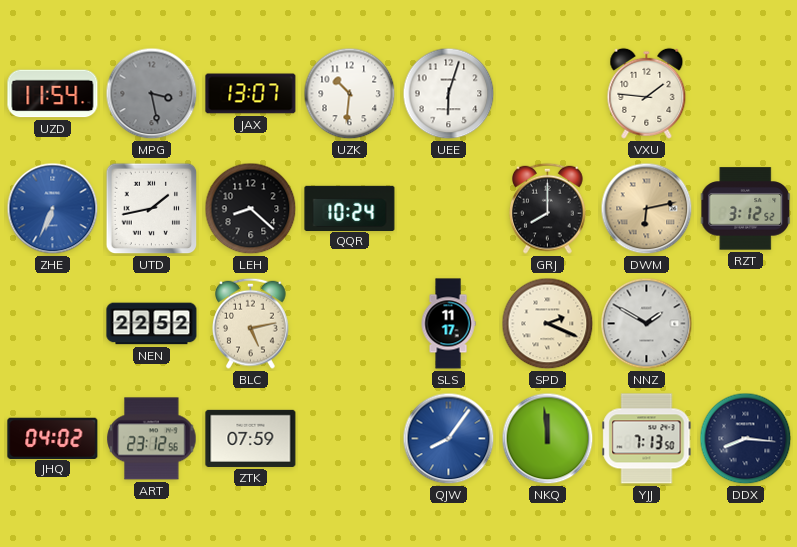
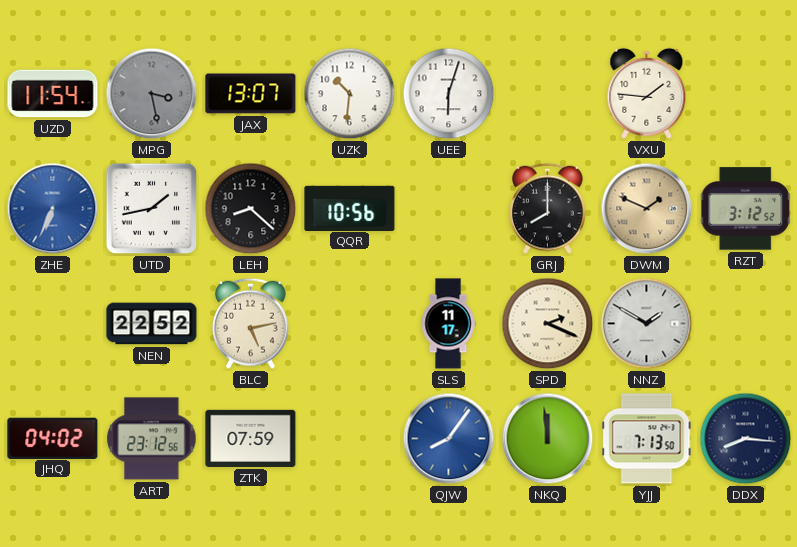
QQR: 10:24 -> 10:56 (350, 208)
DWM: 6:13 -> 1:49 (647, 209)
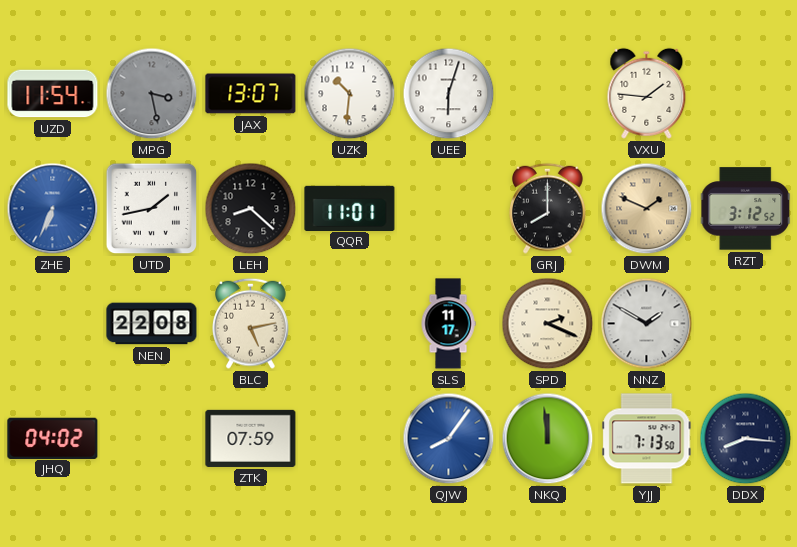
QQR: 10:56 -> 11:01 (350, 208)
NEN: 22:52 -> 22:08 (152, 324)
ART: 23:12 -> none (152, 439)
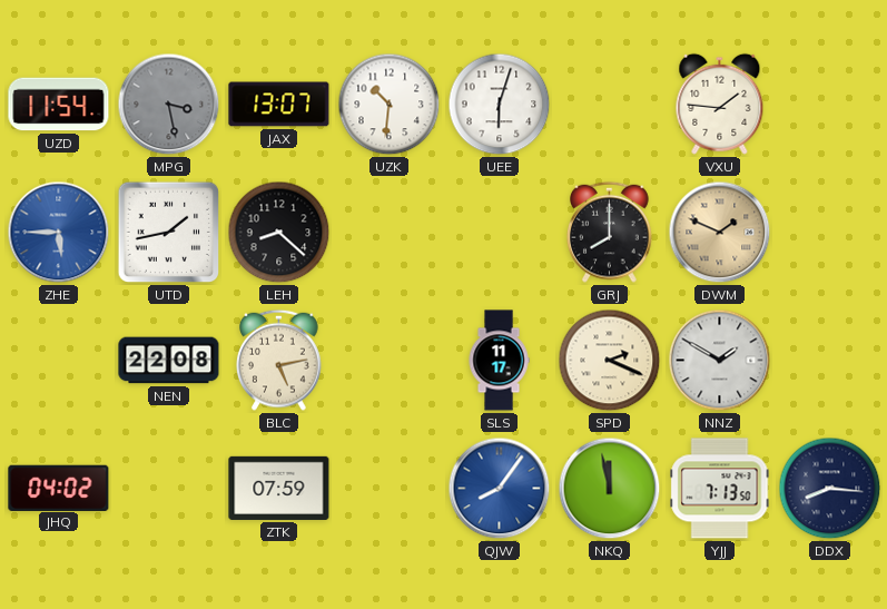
ZHE: 6:34 -> 5:45 (59, 233)
QQR: 11:01 -> none (350, 208)
RZT: 3:12 -> none (746, 209)
NKQ: 11:59 -> 11:58 (610, 489)
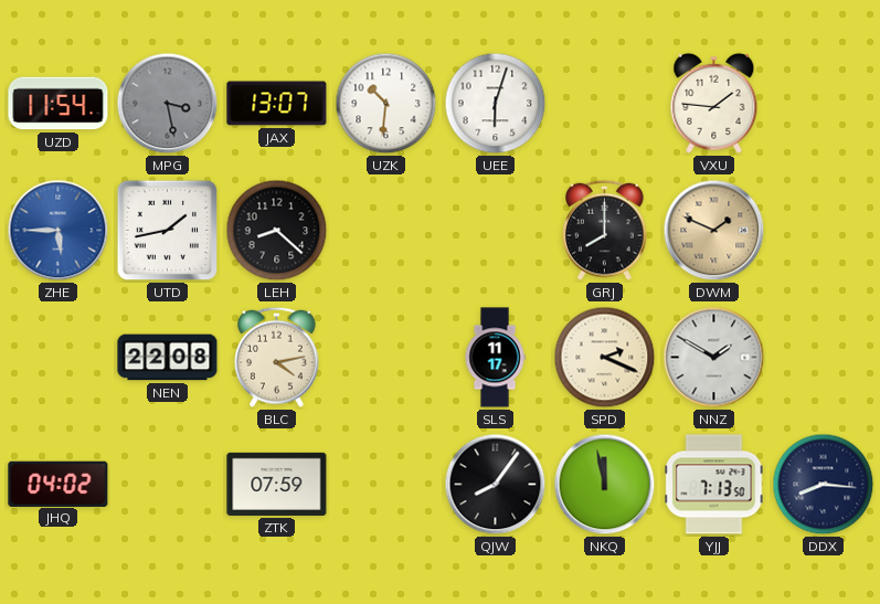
BLC: 5:13 -> 4:13 (277, 357)
QJW dial: blue -> black (496, 485)
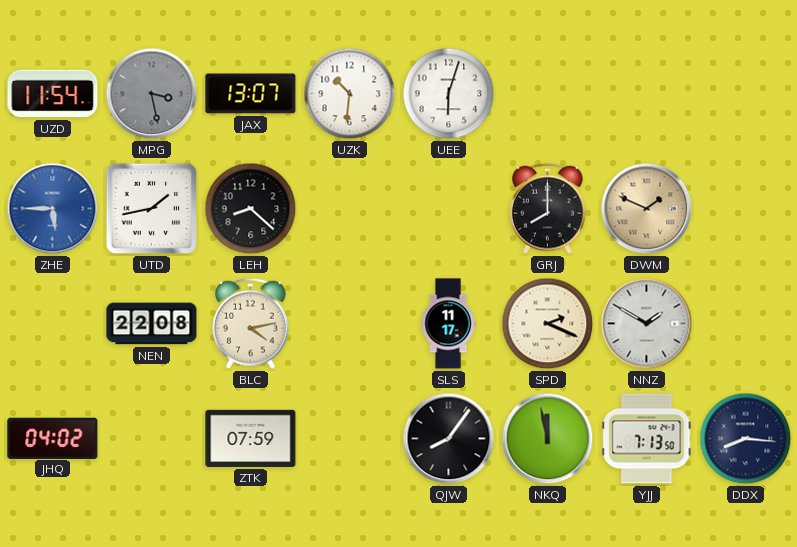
VXU: 1:46 -> none (714, 103)
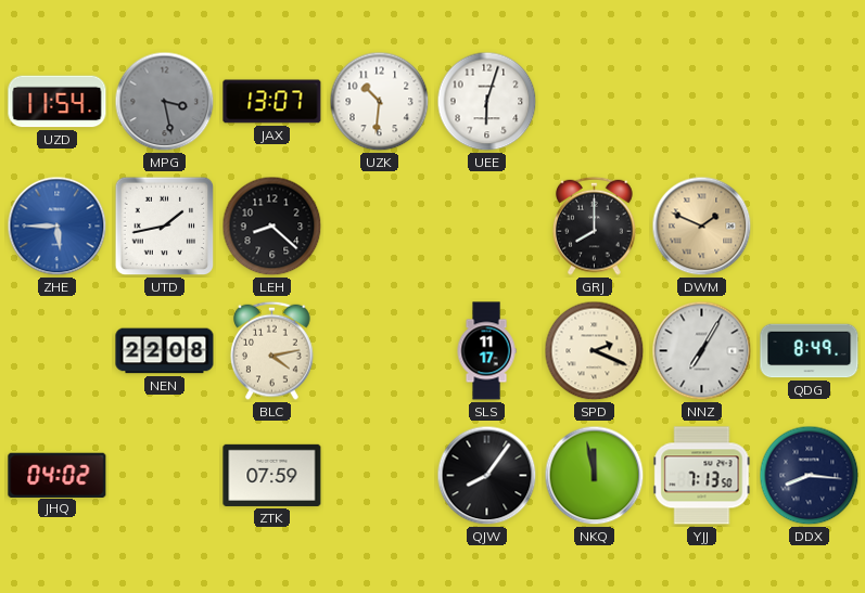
NNZ: 1:50 -> 7:05 (702, 351)
QDG: none -> 8:49 (810, 351)
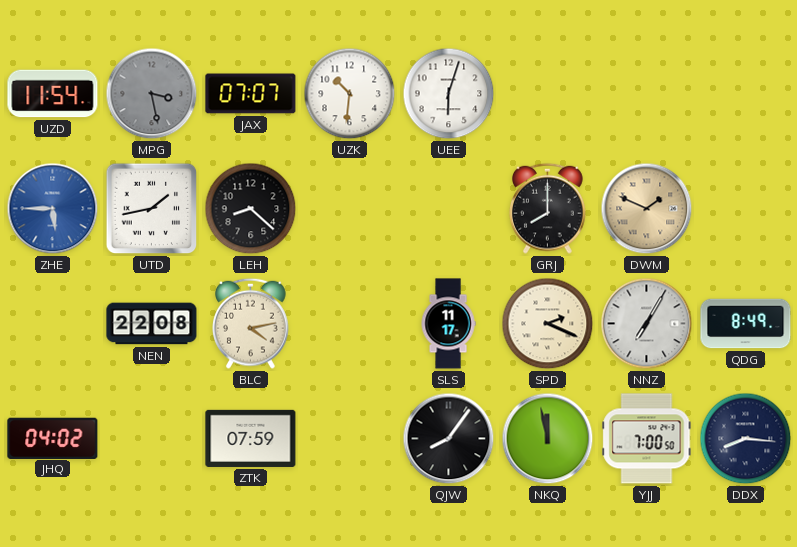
JAX: 13:07 -> 07:07 (251, 94)
YJJ: 7:13 -> 7:00 (647, 439)
